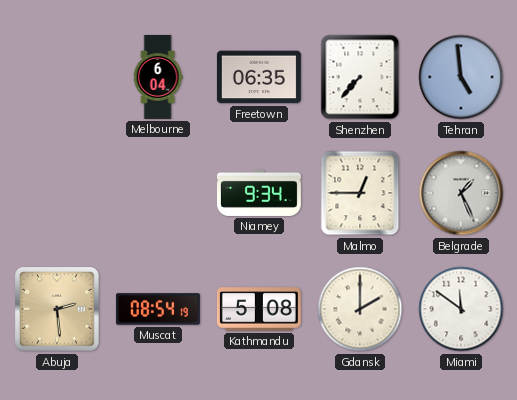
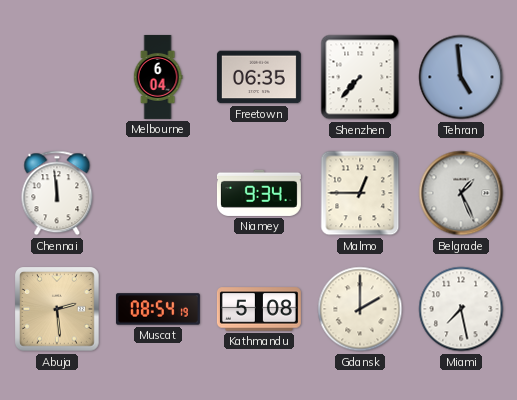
Chennai: none -> 11:59 (57, 193)
Miami: 11:51 -> 7:28 (461, 309)
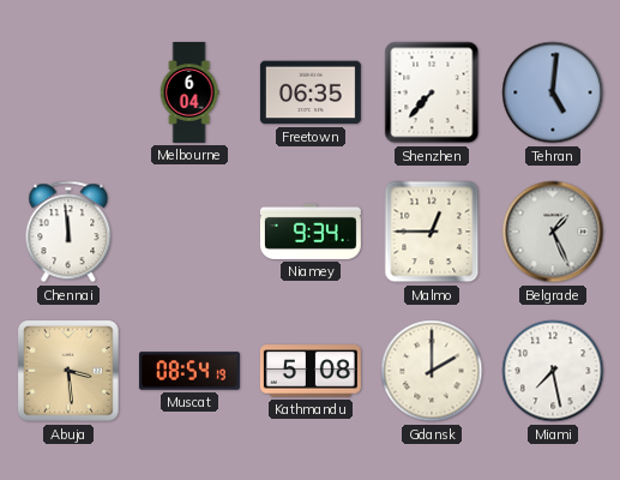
Tehran: 4:59 -> 5:01 (553, 92)
Abuja: 2:29 -> 3:29 (68, 371)
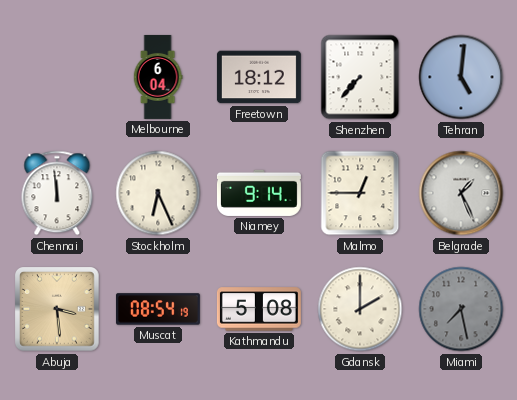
Freetown: 06:35 -> 18:12 (259, 77)
Stockholm: none -> 6:26 (158, 193)
Niamey: 9:34 -> 9:14 (259, 193)
Miami dial: white -> grey (461, 309)
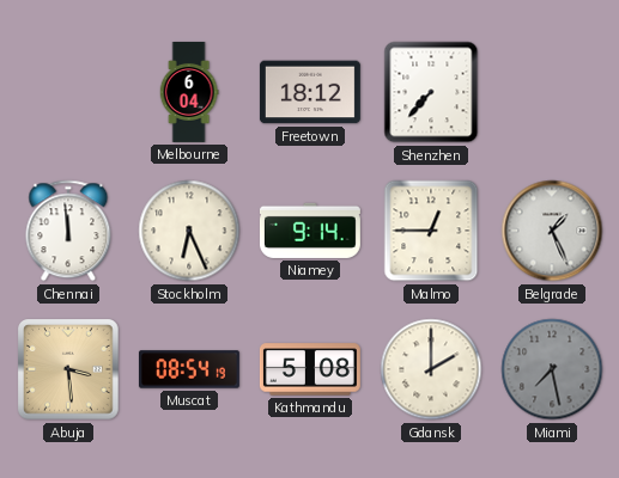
Tehran: 5:01 -> none (461, 77)
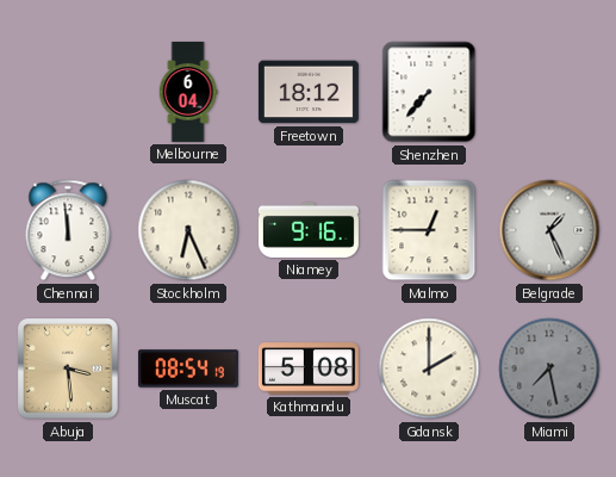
Niamey: 9:14 -> 9:16 (309, 230)
